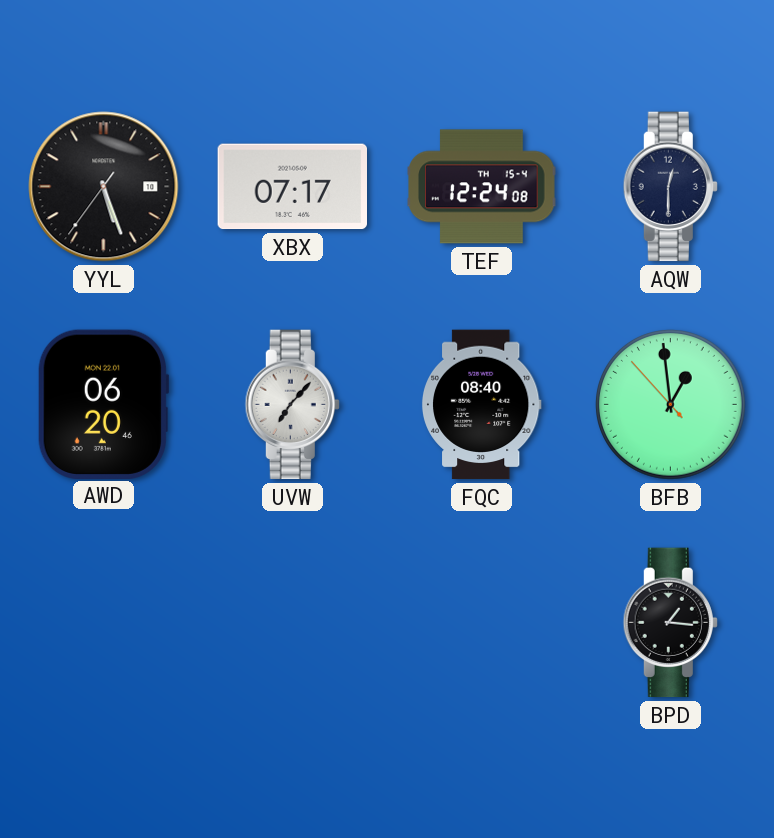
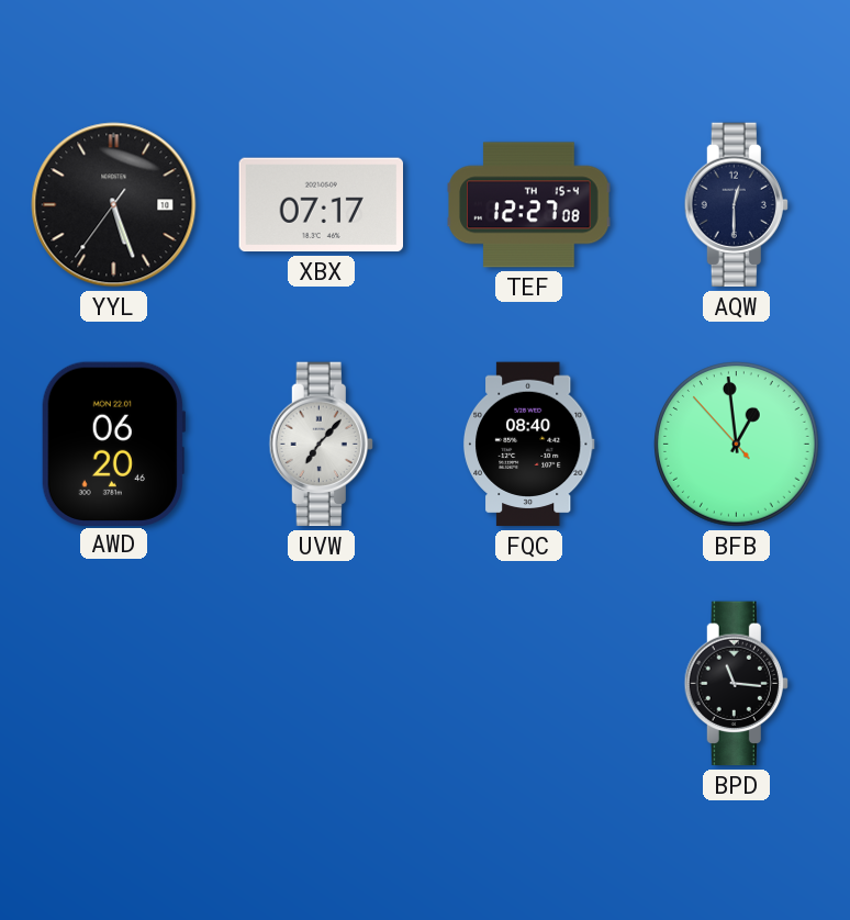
TEF: 12:24 -> 12:27 (529, 205)
BPD: 1:16 -> 11:16 (736, 684)
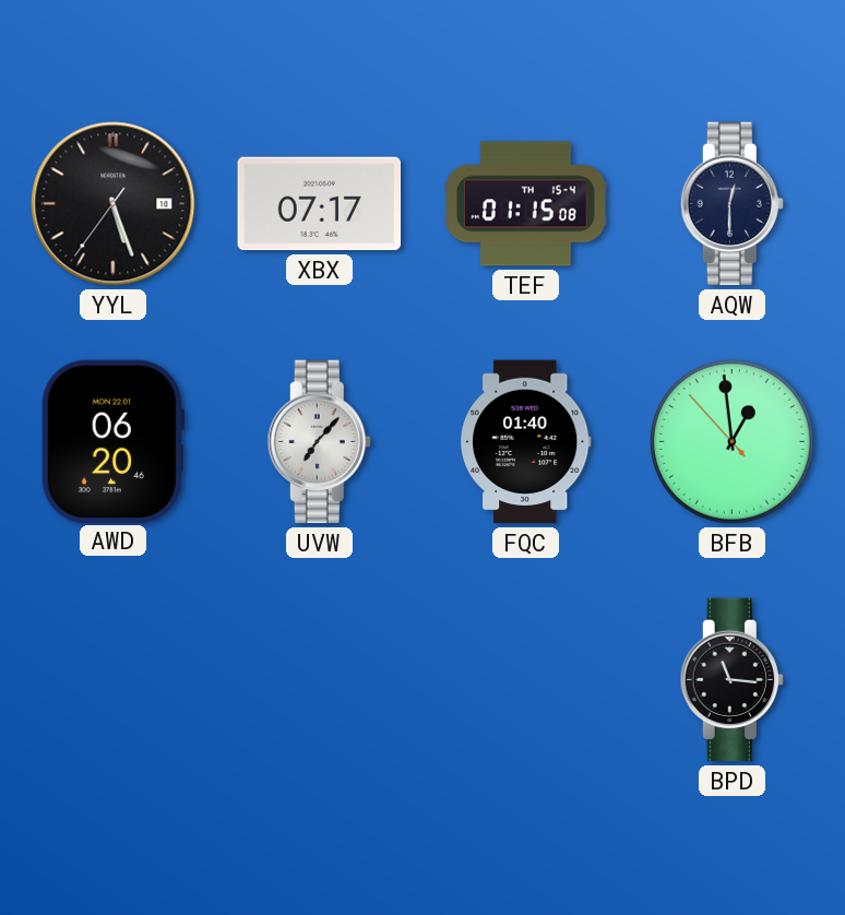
TEF: 12:27 -> 01:15 (526, 204)
FQC: 08:40 -> 01:40 (525, 442)
